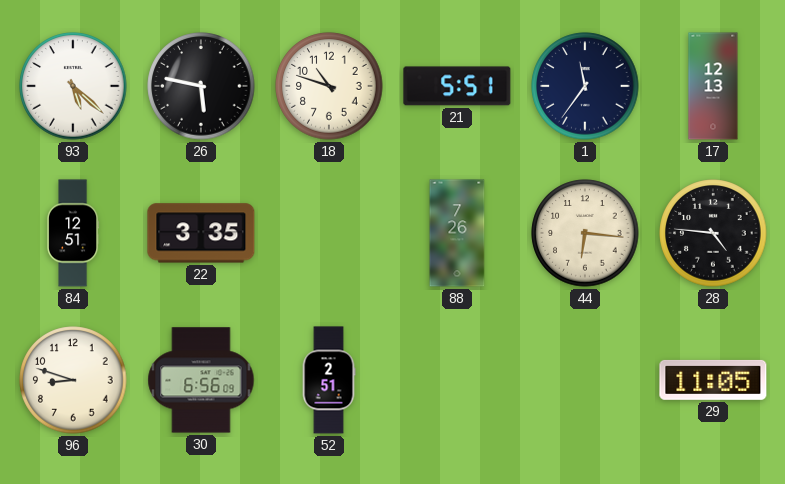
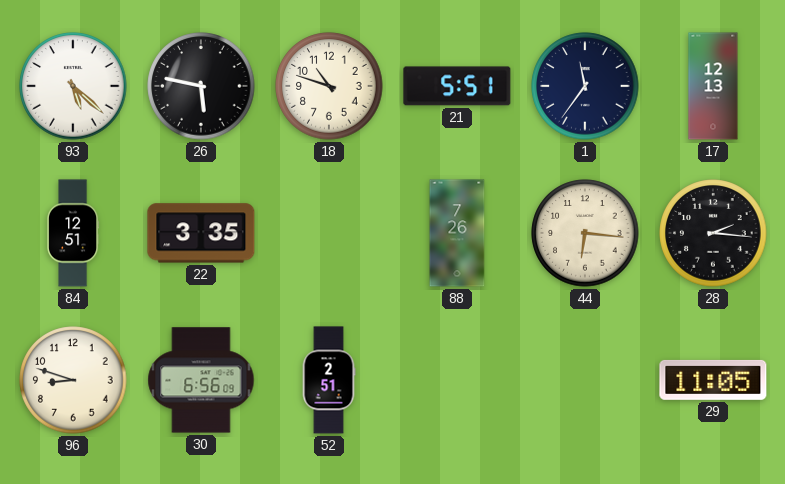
28: 4:46 -> 2:16 (713, 233)
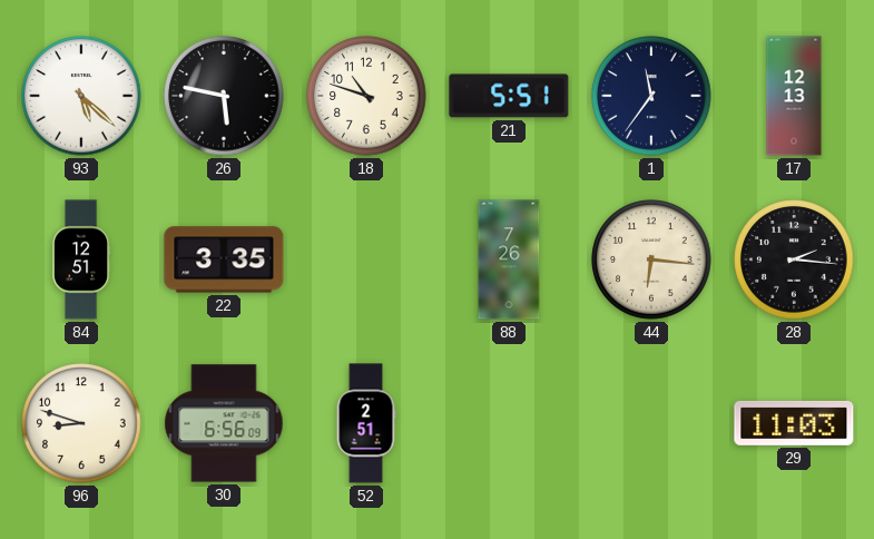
29: 11:05 -> 11:03 (794, 423)
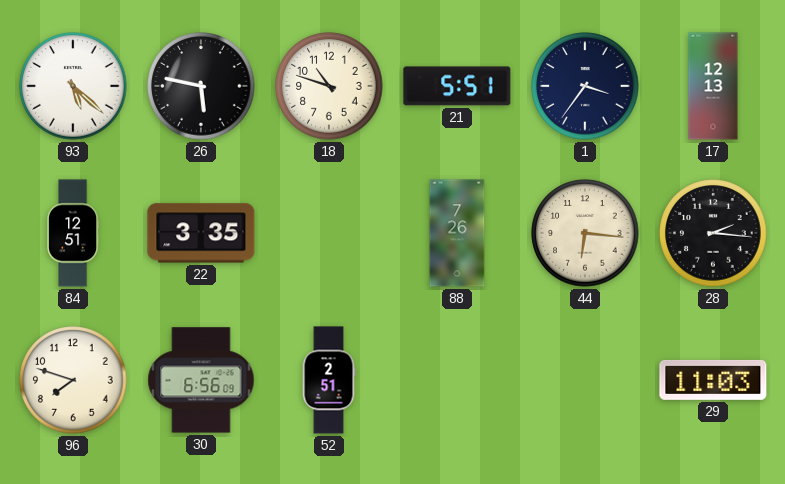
1: 11:36 -> 3:36 (585, 86)
96: 8:48 -> 7:48 (73, 380)
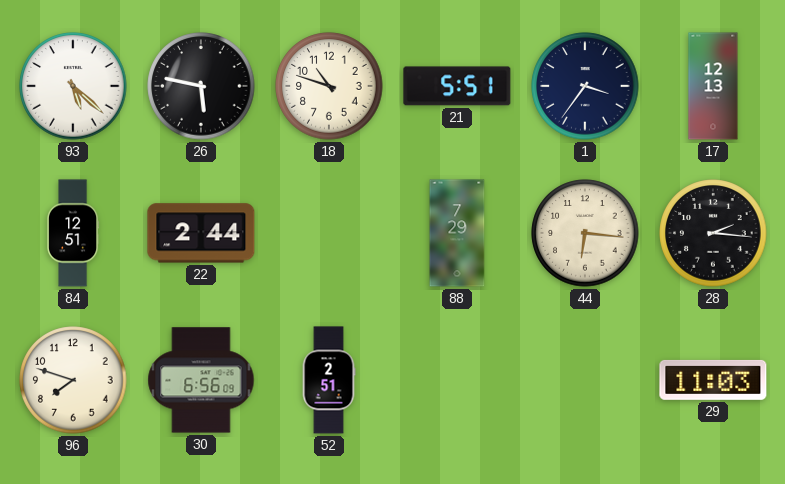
22: 3:35 -> 2:44 (201, 233)
88: 7:26 -> 7:29 (457, 233)
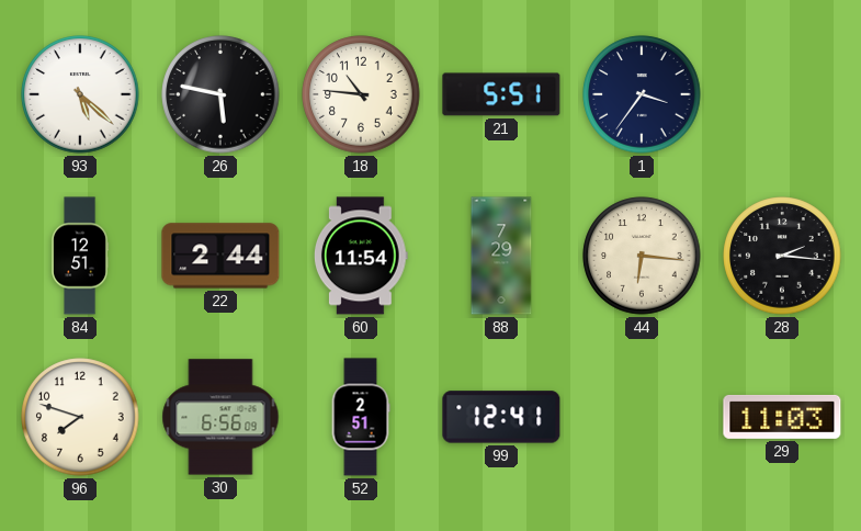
18: 10:48 -> 10:46 (361, 94)
17: 12:13 -> none (713, 86)
60: none -> 11:54 (361, 256)
99: none -> 12:41 (501, 417)
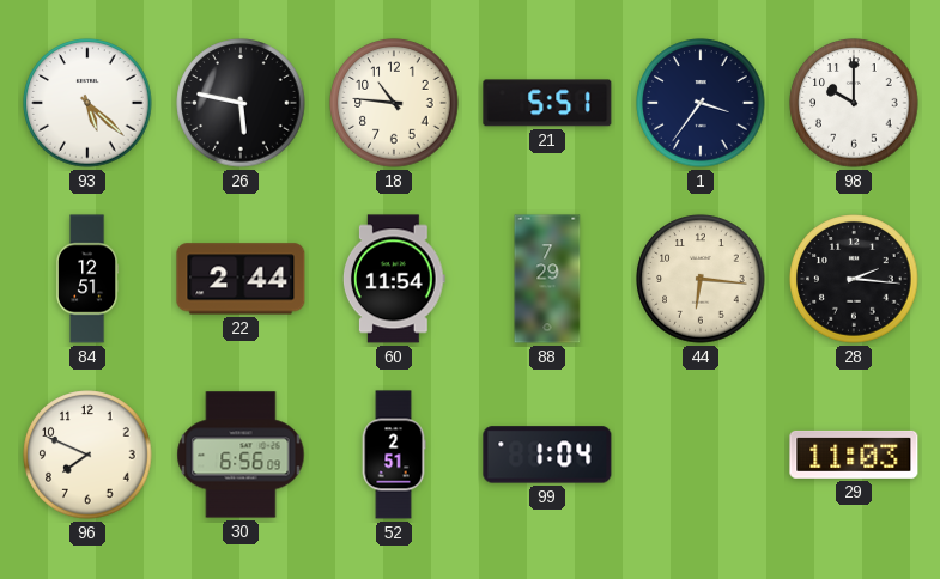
98: none -> 10:00 (854, 103)
96: 7:48 -> 7:49 (87, 455)
99: 12:41 -> 1:04 (547, 455)
